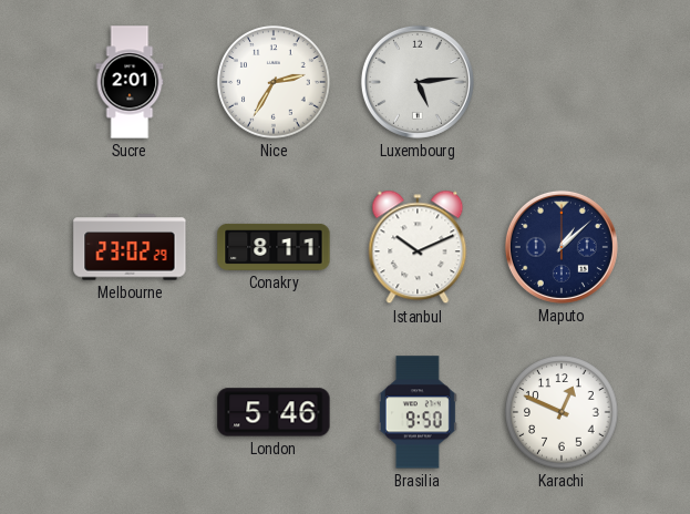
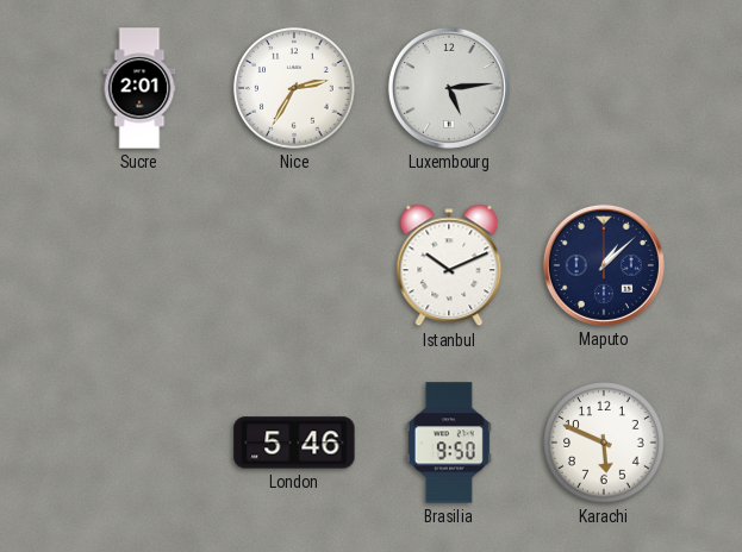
Melbourne: 23:02 -> none (130, 247)
Conakry: 8:11 -> none (274, 247)
Karachi: 12:49 -> 5:49 (604, 443)
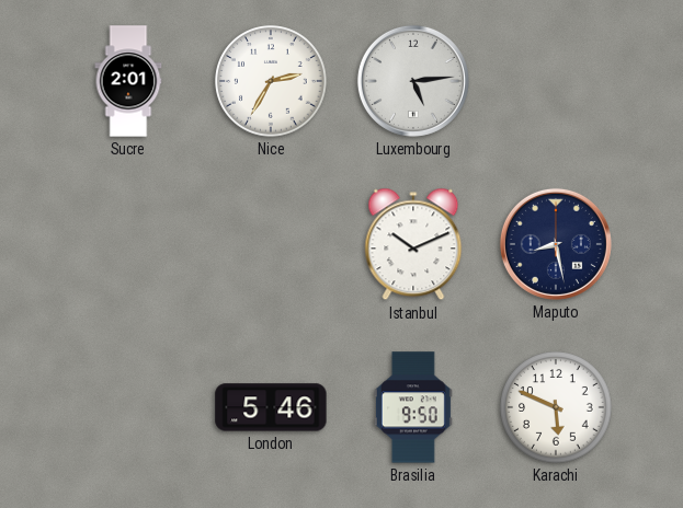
Maputo: 1:08 -> 8:28 (556, 244)
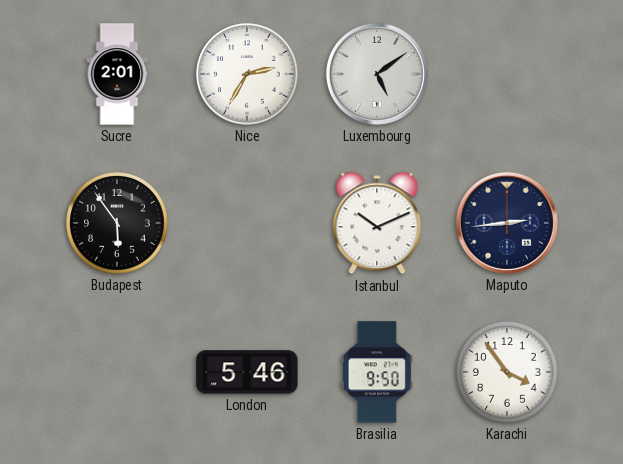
Luxembourg: 5:14 -> 5:09 (377, 74)
Budapest: none -> 5:54 (117, 223)
Maputo: 8:28 -> 2:44 (507, 223)
Karachi: 5:49 -> 3:54 (507, 372)
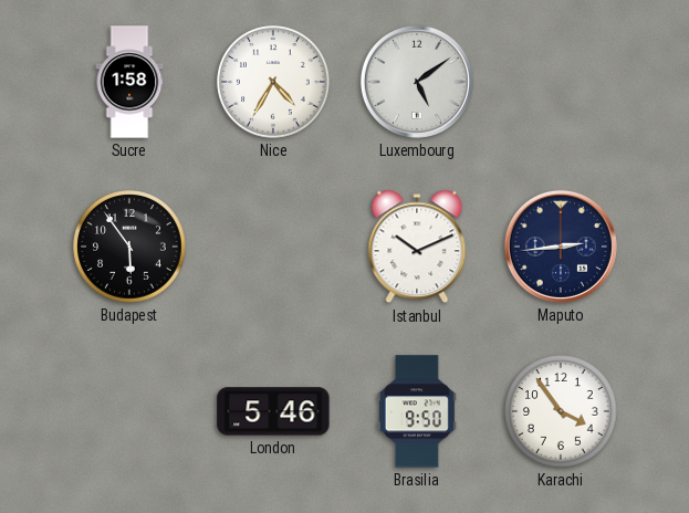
Sucre: 2:01 -> 1:58 (129, 82)
Nice: 2:35 -> 4:35 (273, 82)
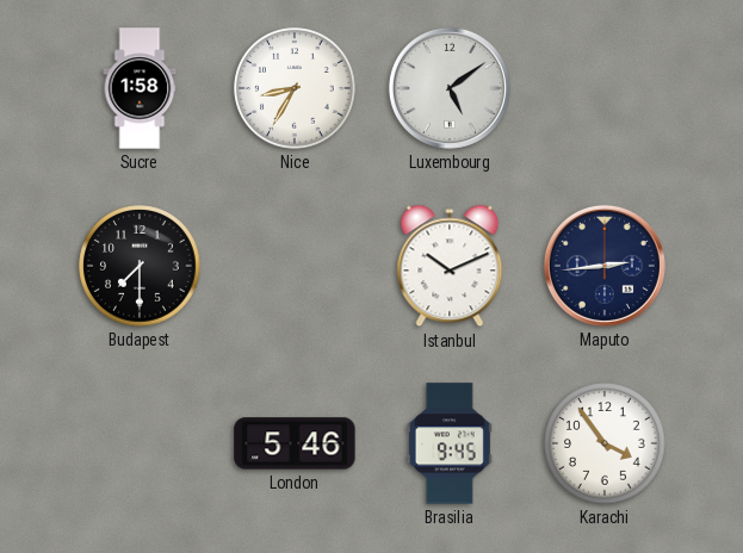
Nice: 4:35 -> 8:35 (295, 88)
Budapest: 5:54 -> 7:30 (140, 266)
Brasilia: 9:50 -> 9:45 (450, 443)
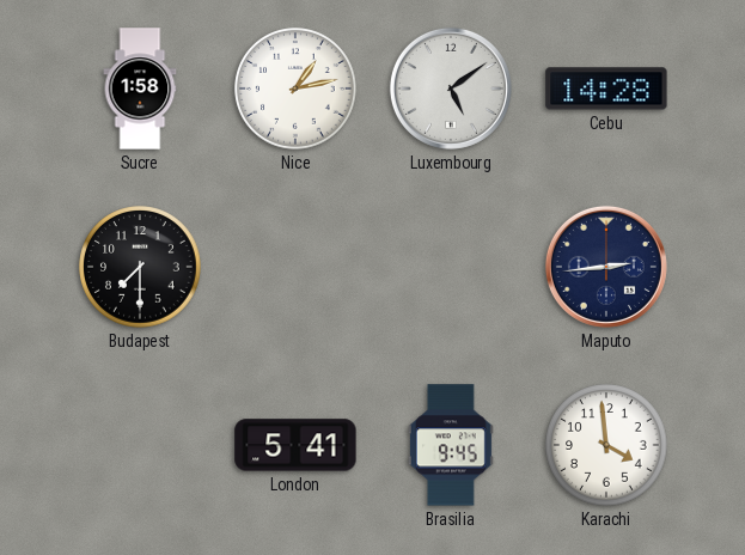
Nice: 8:35 -> 1:13 (295, 89)
Cebu: none -> 14:28 (606, 89)
Istanbul: 10:11 -> none (450, 266)
London: 5:46 -> 5:41 (295, 445)
Karachi: 3:54 -> 3:59 (606, 445)
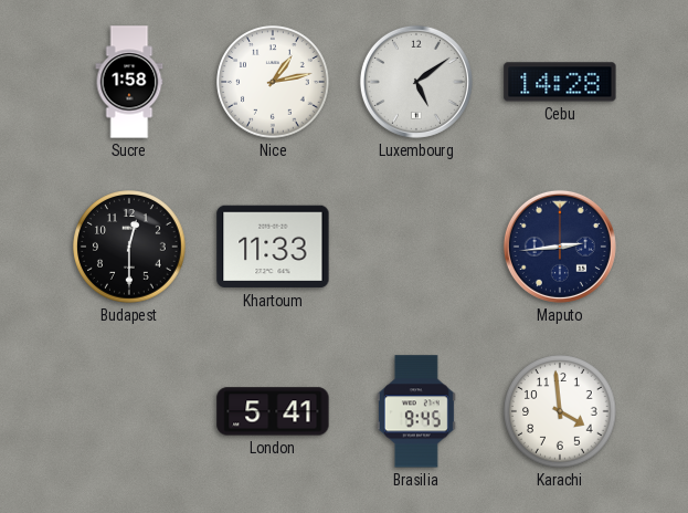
Budapest: 7:30 -> 12:30 (129, 247)
Khartoum: none -> 11:33 (273, 247)
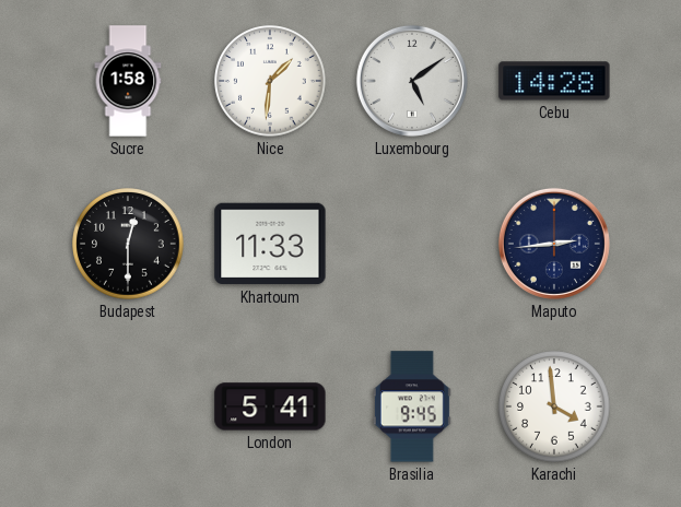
Nice: 1:13 -> 1:31 (270, 81)
